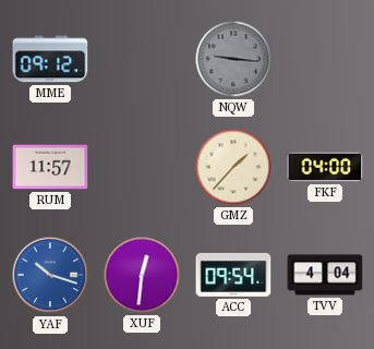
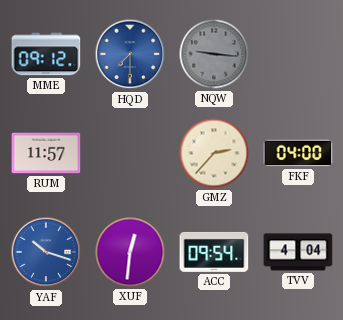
HQD: none -> 7:30 (130, 54)
GMZ: 1:37 -> 2:37 (214, 153)
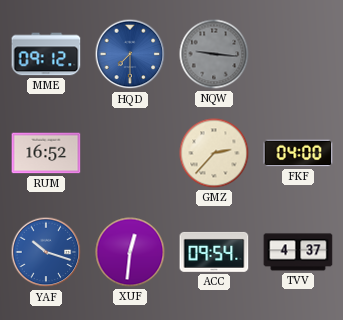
RUM: 11:57 -> 16:52 (46, 153)
TVV: 4:04 -> 4:37 (298, 252)
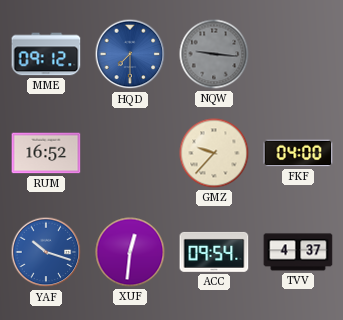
GMZ: 2:37 -> 9:37 (214, 153)
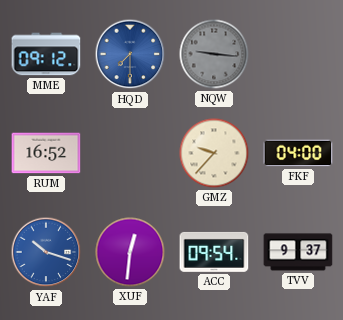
TVV: 4:37 -> 9:37 (298, 252)
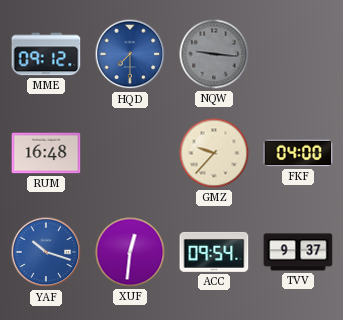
RUM: 16:52 -> 16:48 (46, 153)
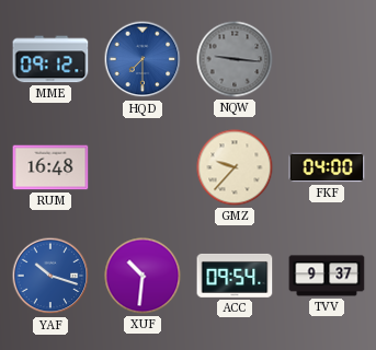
XUF: 12:31 -> 10:31 (143, 276)
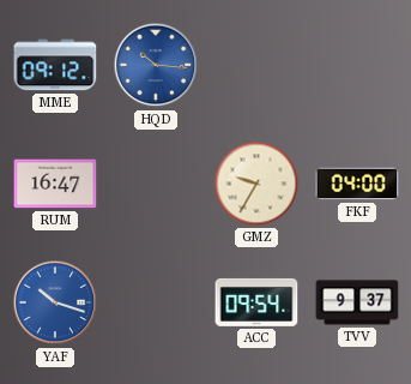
HQD: 7:30 -> 10:16 (156, 65)
NQW: 9:16 -> none (235, 59)
RUM: 16:48 -> 16:47 (55, 184)
GMZ: 9:37 -> 9:35 (256, 184)
XUF: 10:31 -> none (143, 276)
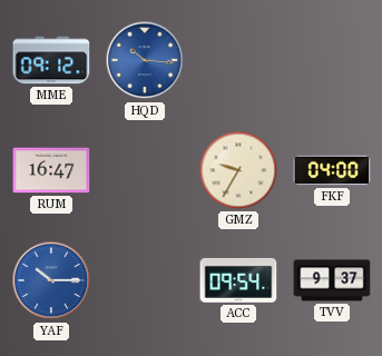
YAF: 10:18 -> 10:15 (51, 280)
